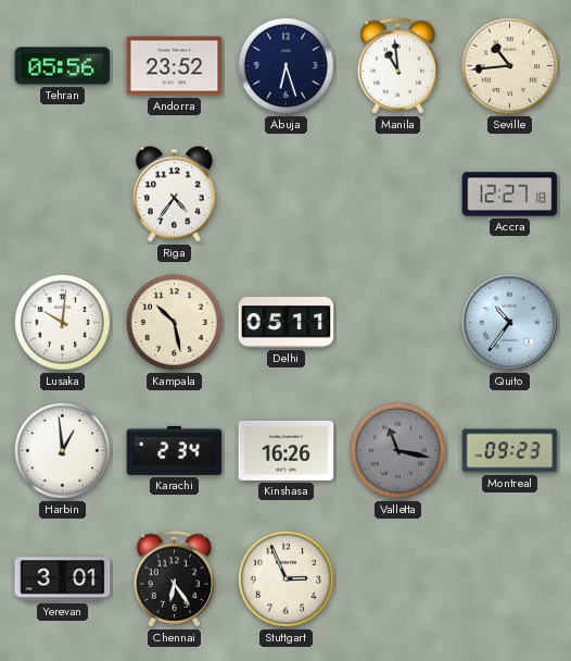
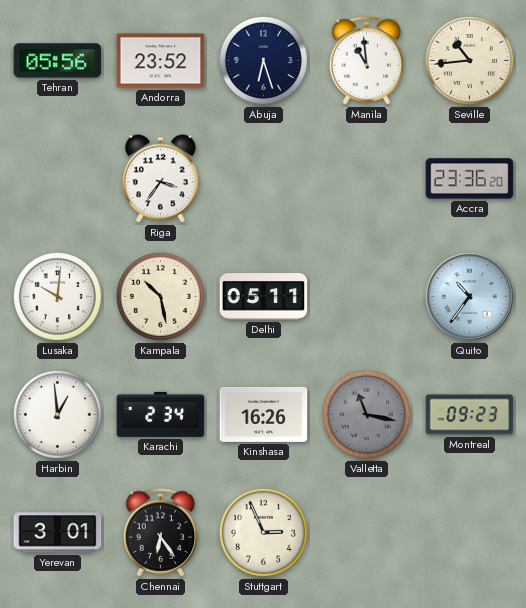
Riga: 4:36 -> 3:36 (161, 179)
Accra: 12:27 -> 23:36 (470, 179)
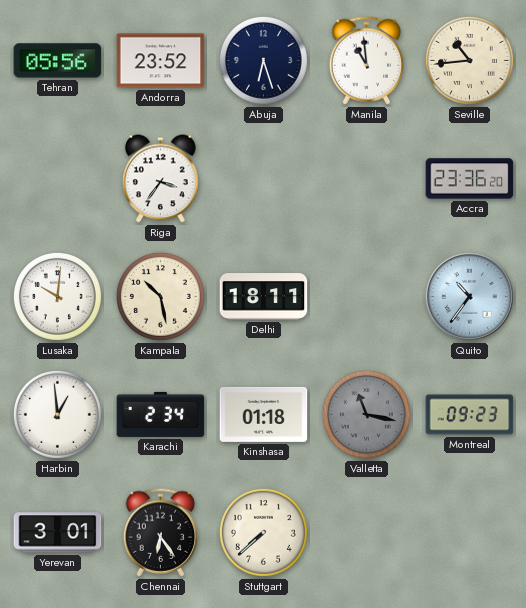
Delhi: 05:11 -> 18:11 (264, 297)
Kinshasa: 16:26 -> 01:18 (264, 414)
Stuttgart: 2:56 -> 7:38 (263, 532)
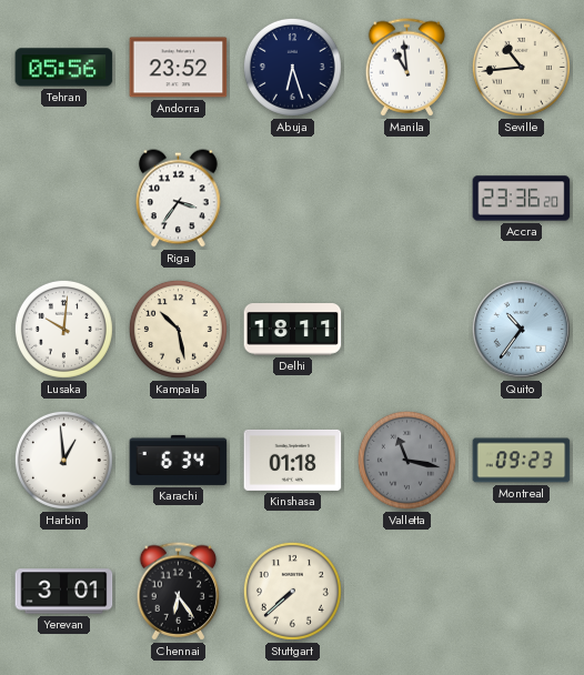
Karachi: 2:34 -> 6:34 (179, 460)
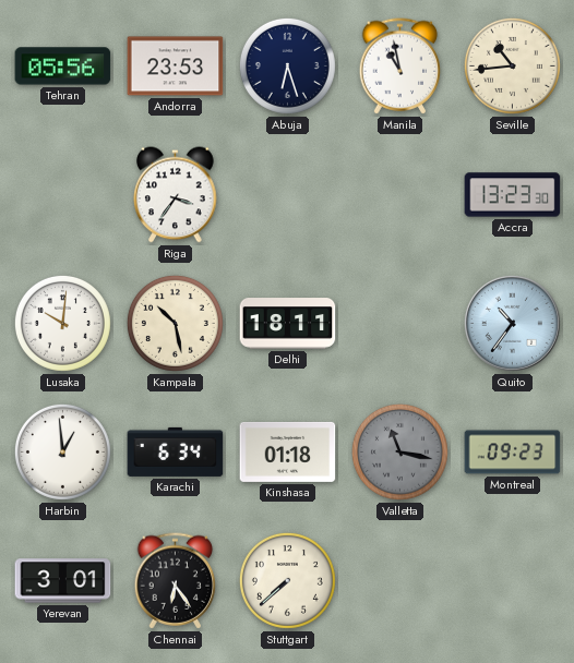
Andorra: 23:52 -> 23:53 (176, 67)
Manila: 10:59 -> 10:58 (400, 67)
Accra: 23:36 -> 13:23 (513, 195)
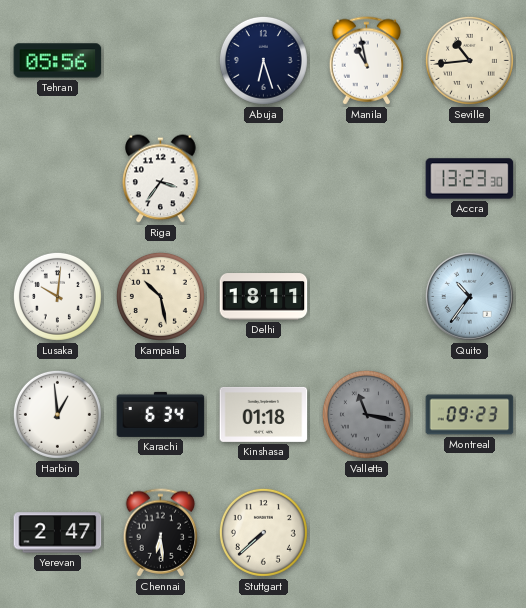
Andorra: 23:53 -> none (176, 67)
Yerevan: 3:01 -> 2:47 (58, 533)
Chennai: 6:24 -> 6:29 (161, 533)
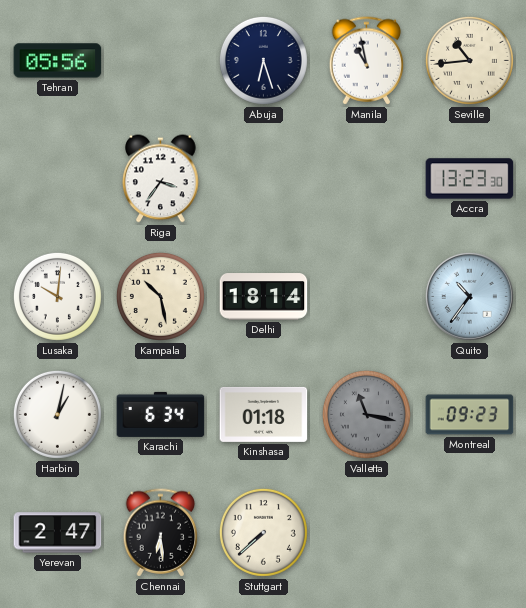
Delhi: 18:11 -> 18:14 (264, 297)
Harbin: 12:59 -> 1:02 (57, 414)
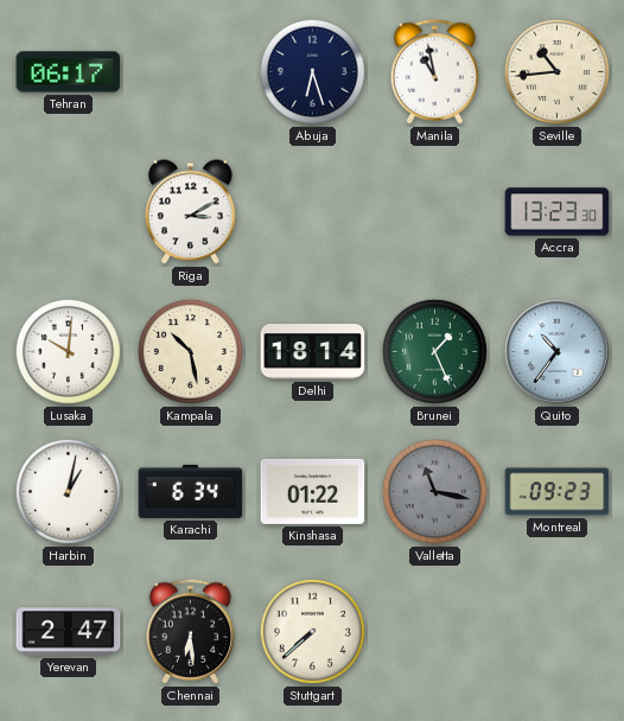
Tehran: 05:56 -> 06:17 (69, 72)
Riga: 3:36 -> 3:10 (191, 212)
Brunei: none -> 1:26 (434, 351)
Kinshasa: 01:18 -> 01:22 (313, 491)
